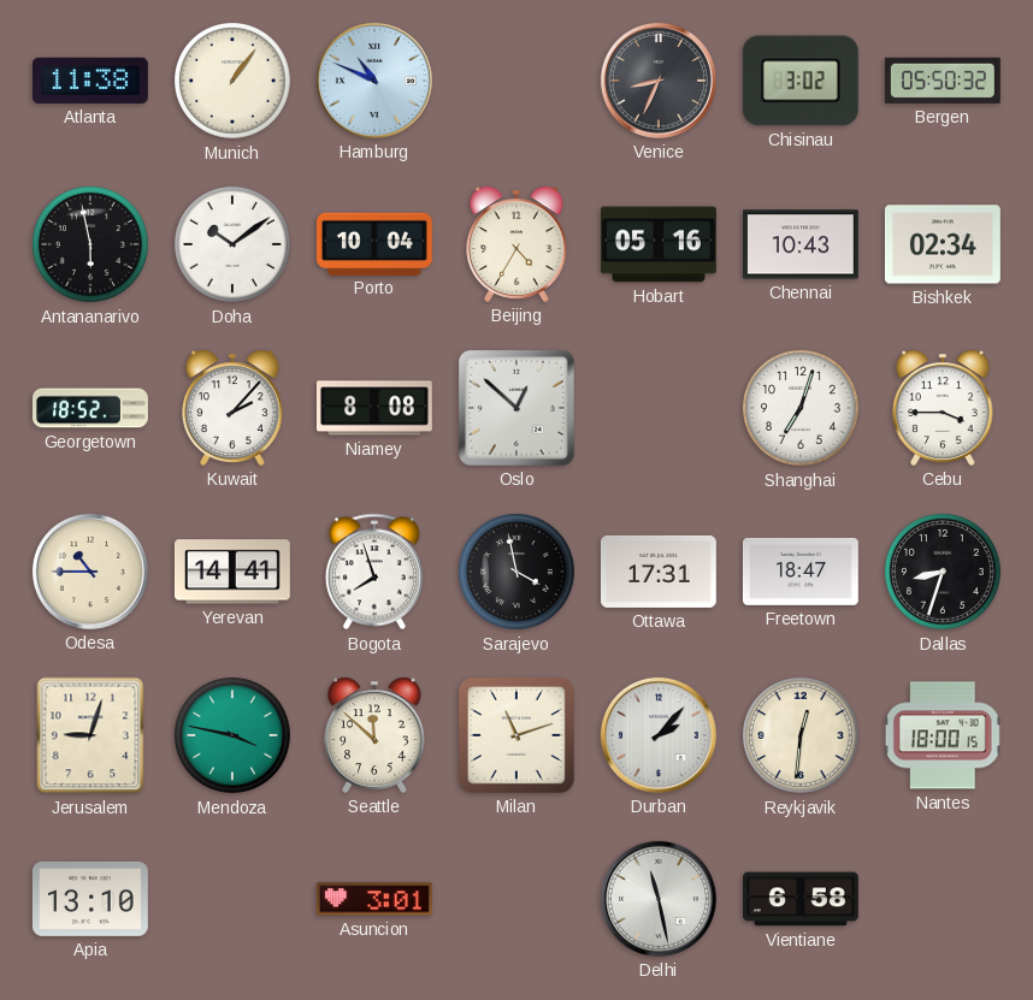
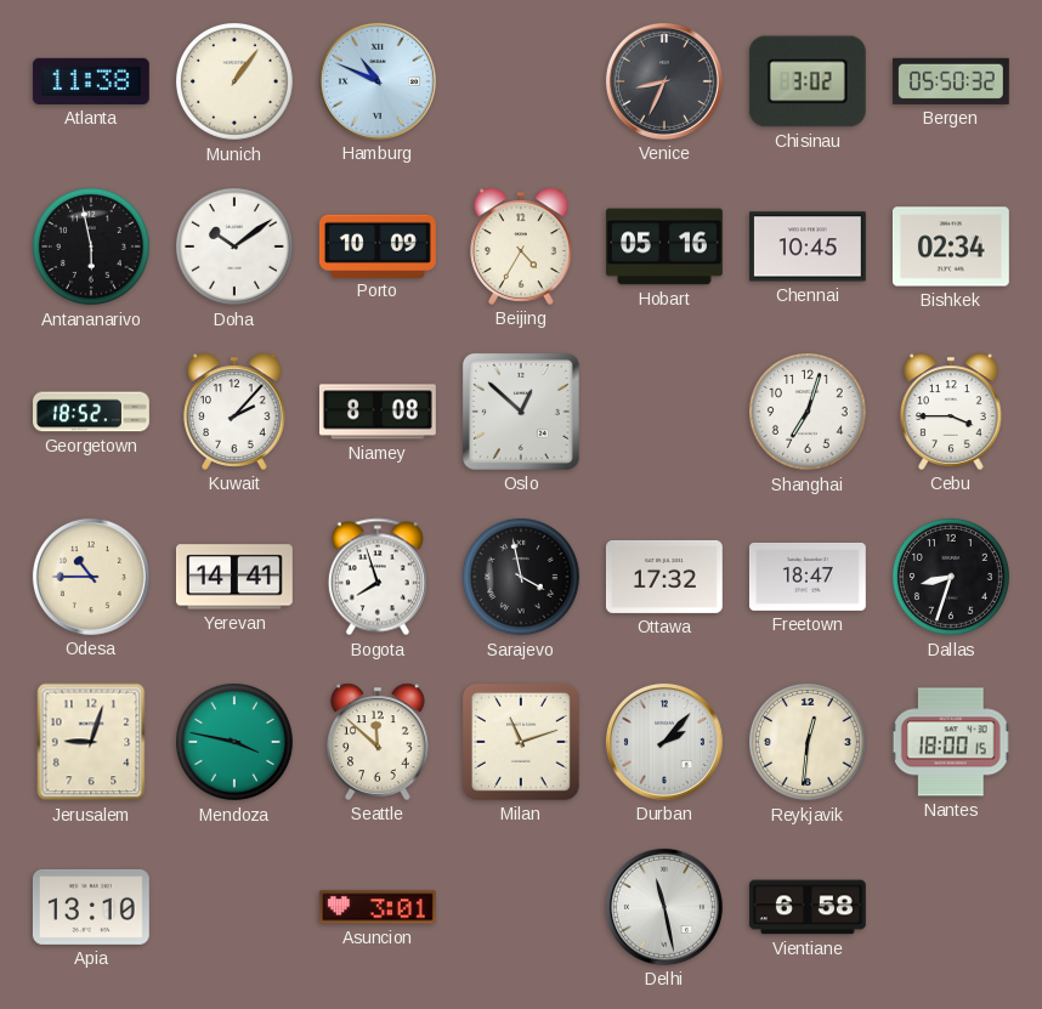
Porto: 10:04 -> 10:09 (378, 245)
Chennai: 10:43 -> 10:45 (808, 246)
Ottawa: 17:31 -> 17:32 (664, 577)
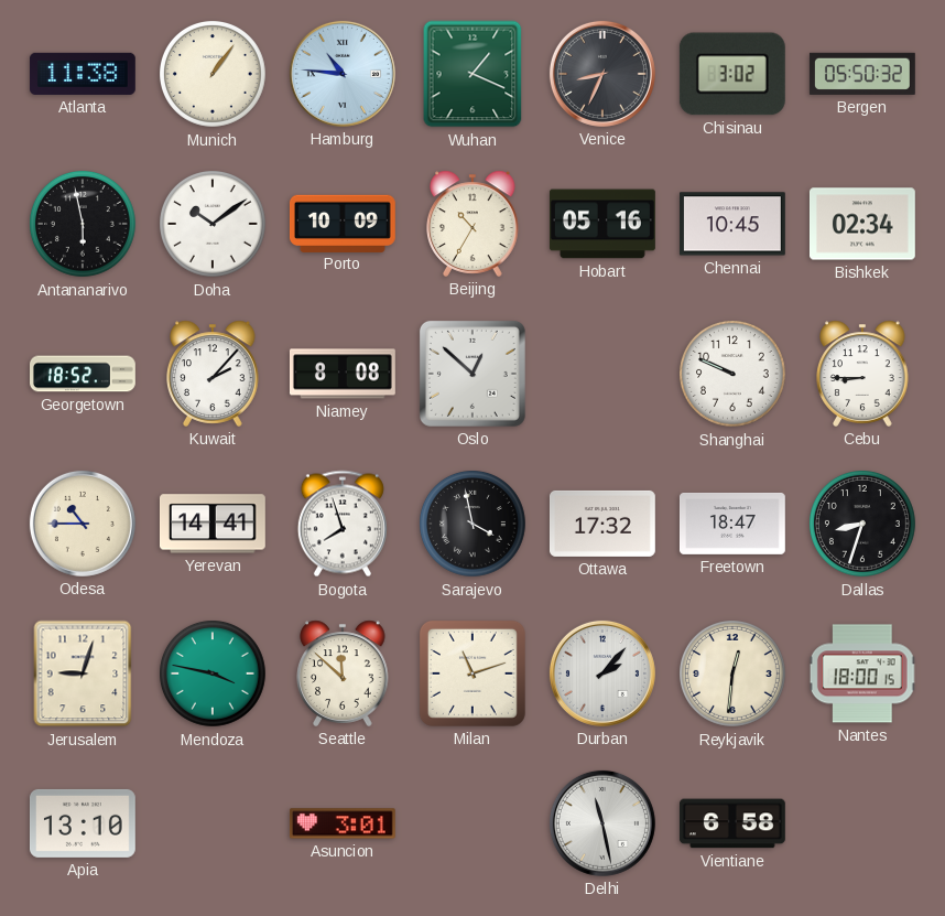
Hamburg: 10:49 -> 10:46 (343, 74)
Wuhan: none -> 1:19 (472, 74)
Beijing: 4:35 -> 10:35 (472, 224)
Shanghai: 7:03 -> 9:49 (734, 375)
Cebu: 3:45 -> 8:45 (862, 374)
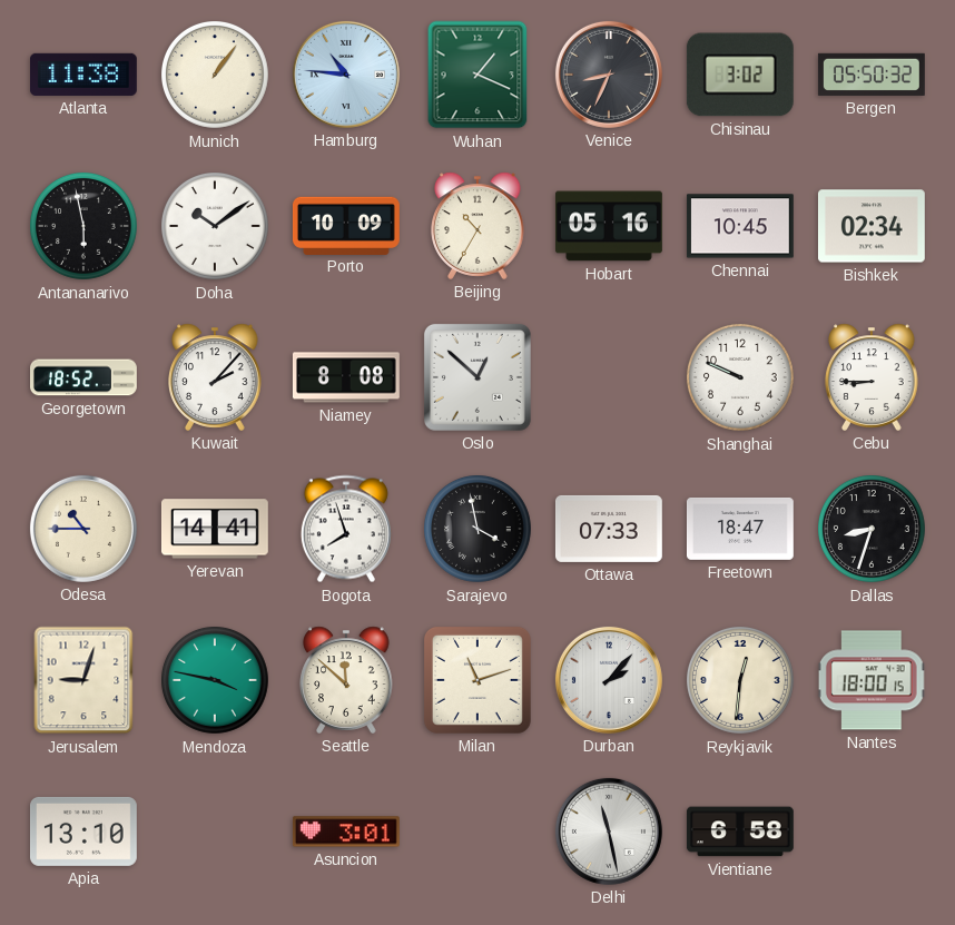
Ottawa: 17:32 -> 07:33 (609, 529)
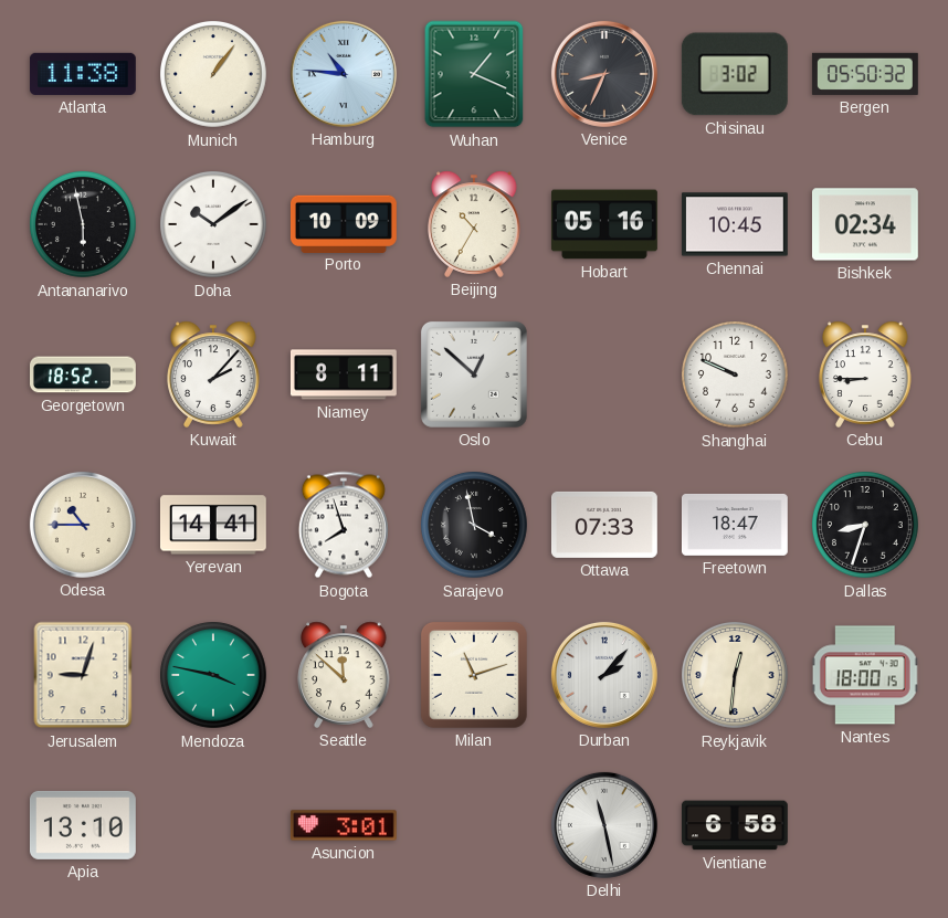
Niamey: 8:08 -> 8:11 (344, 374)
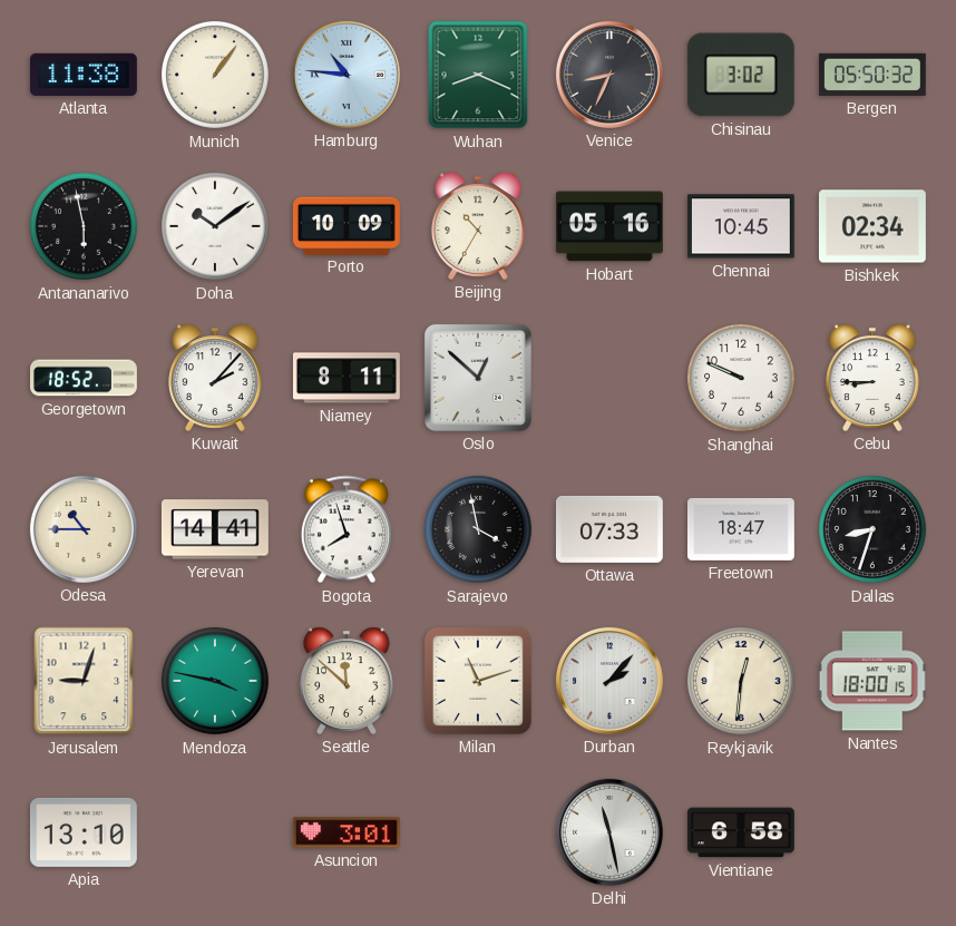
Wuhan: 1:19 -> 8:19 (478, 75)
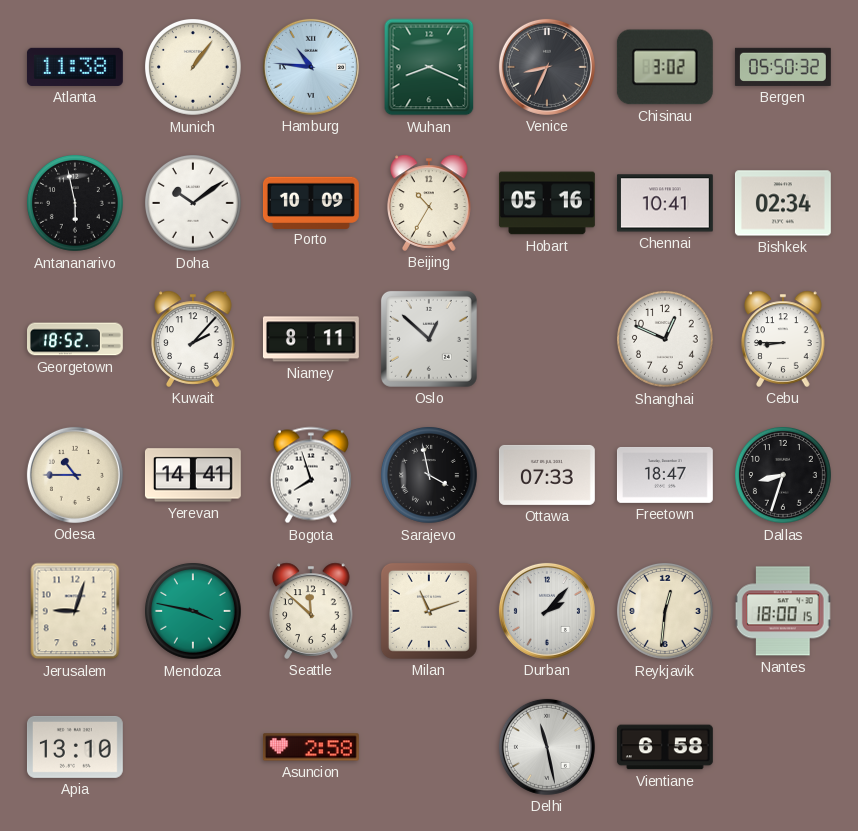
Chennai: 10:45 -> 10:41 (665, 203)
Shanghai: 9:49 -> 12:49 (666, 340)
Asuncion: 3:01 -> 2:58 (311, 747)
